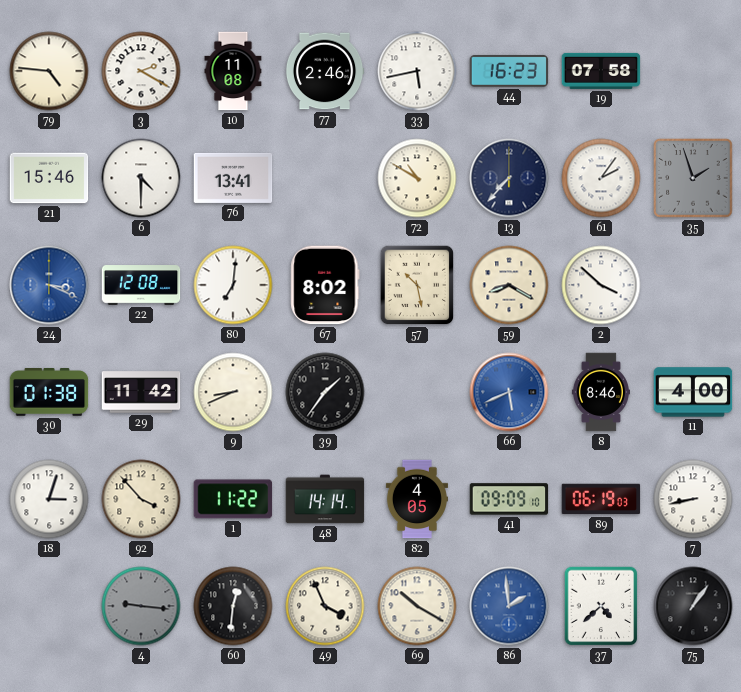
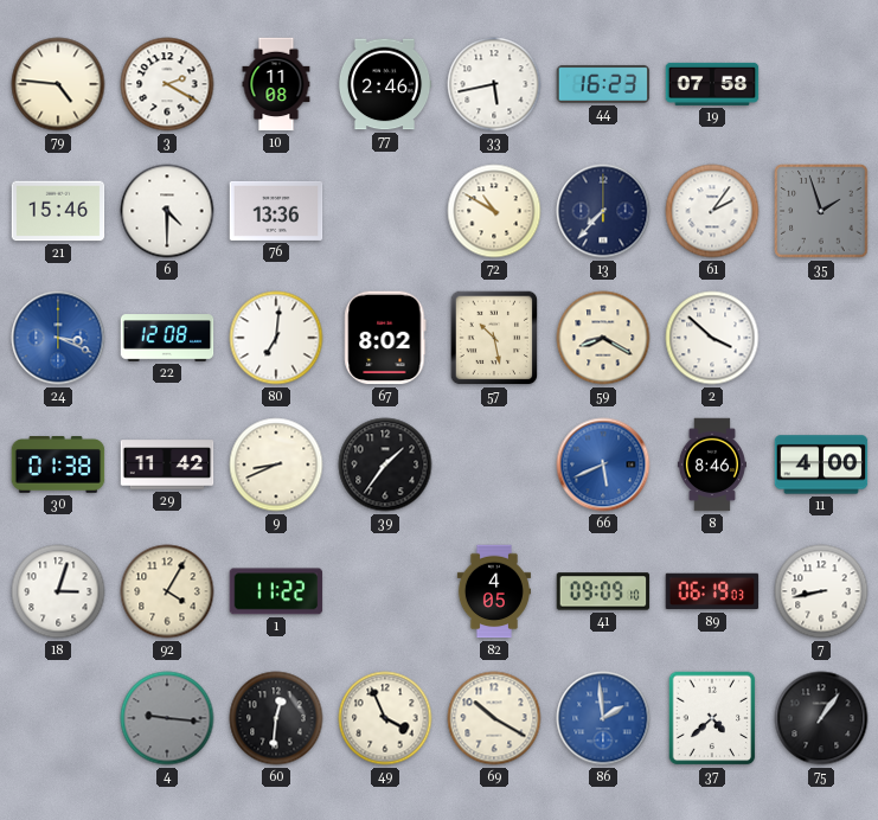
76: 13:41 -> 13:36 (276, 211)
92: 3:53 -> 4:05 (167, 591)
48: 14:14 -> none (325, 499)
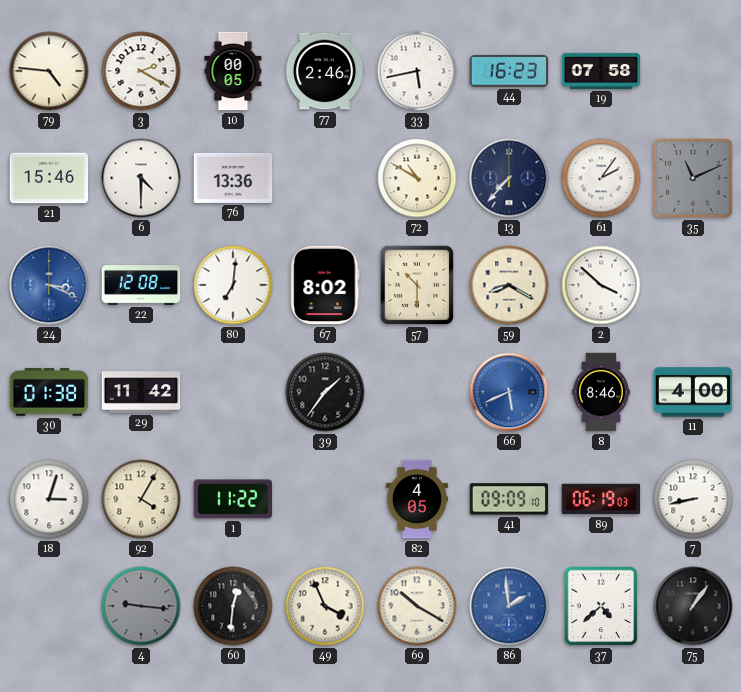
10: 11:08 -> 00:05 (233, 71)
35: 1:57 -> 11:11 (693, 178)
57: 10:28 -> 10:30 (417, 285)
9: 8:41 -> none (276, 465)
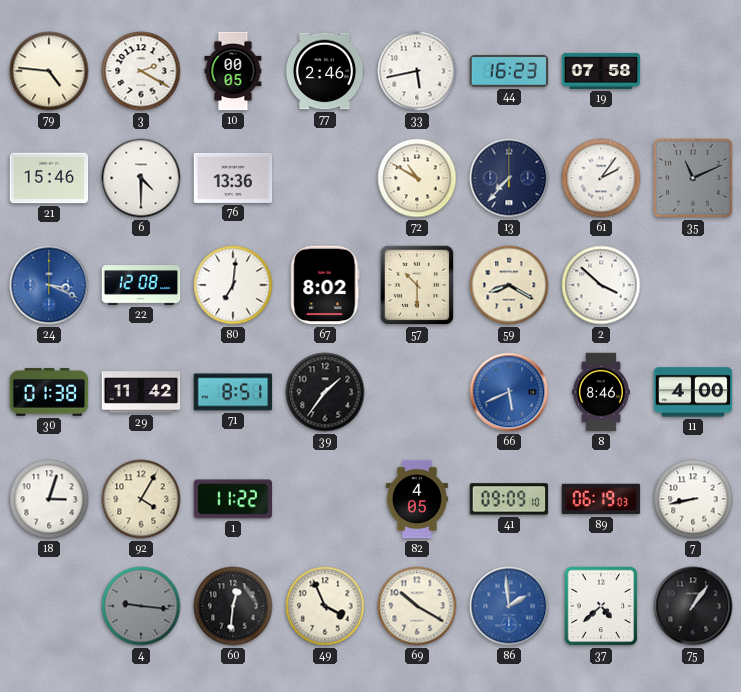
71: none -> 8:51 (233, 392)
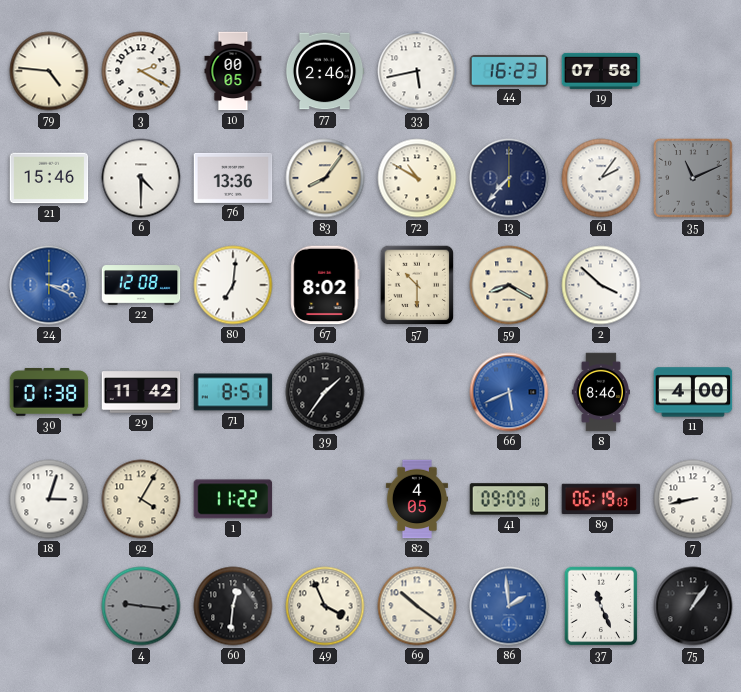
83: none -> 8:06 (325, 178)
69: 10:20 -> 10:21 (417, 606)
37: 4:38 -> 11:26 (601, 606)
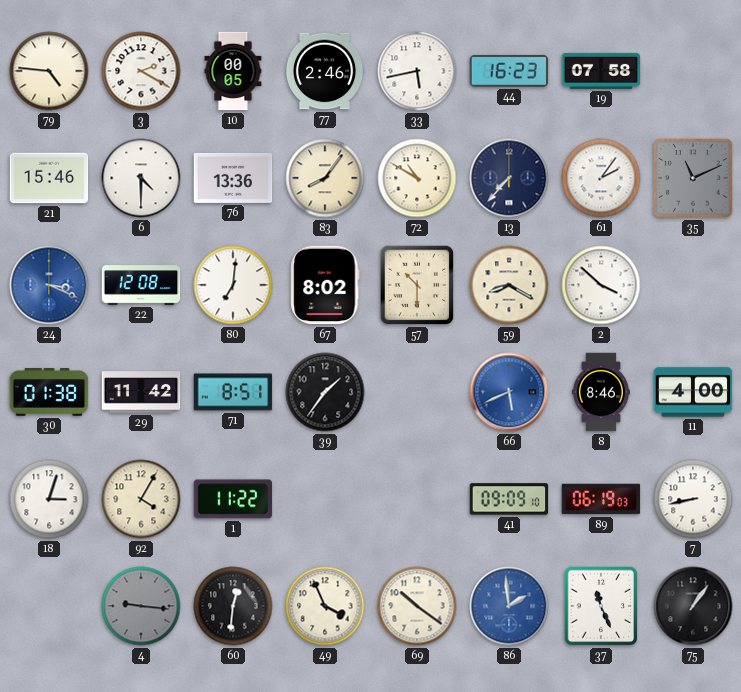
82: 4:05 -> none (417, 499)
